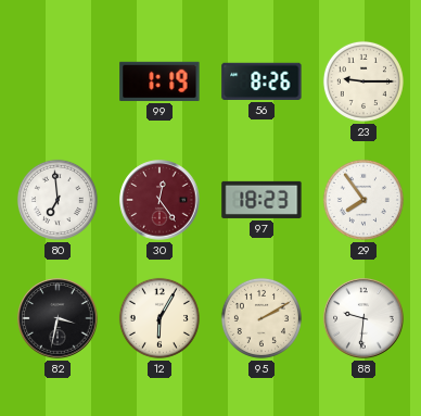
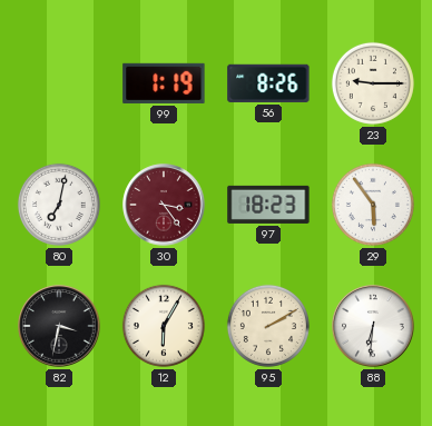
80: 6:59 -> 7:02 (59, 205)
30: 12:24 -> 3:24 (164, 205)
29: 7:54 -> 5:54 (373, 205)
88: 9:31 -> 6:31 (373, 326)
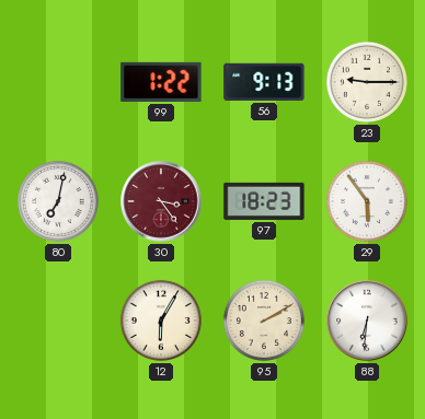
99: 1:19 -> 1:22 (161, 82)
56: 8:26 -> 9:13 (264, 82)
82: 3:32 -> none (59, 326)
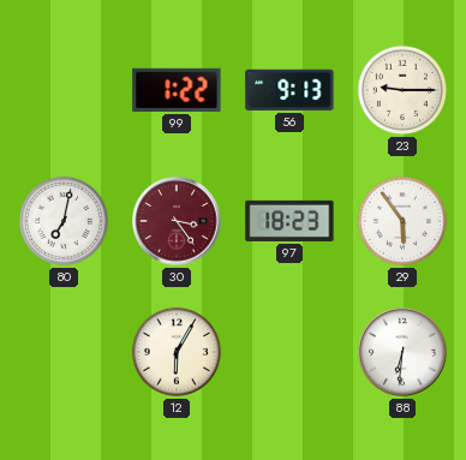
95: 2:10 -> none (264, 321)
